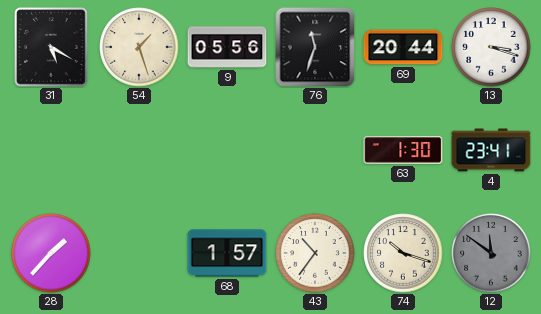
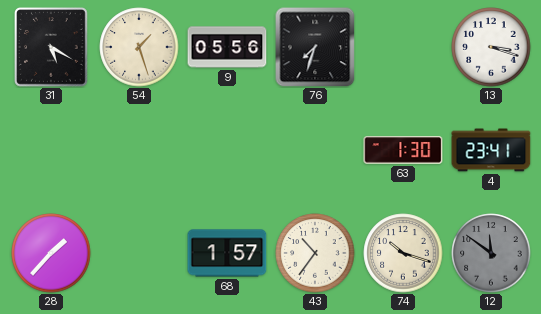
76: 11:33 -> 7:33 (315, 47)
69: 20:44 -> none (403, 47)
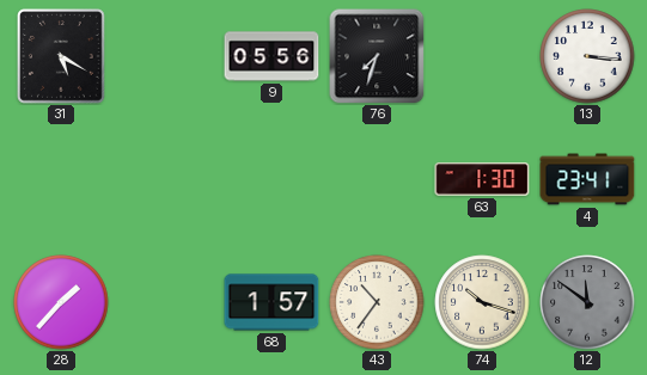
54: 1:27 -> none (139, 47)
13: 3:18 -> 3:16 (587, 56)
